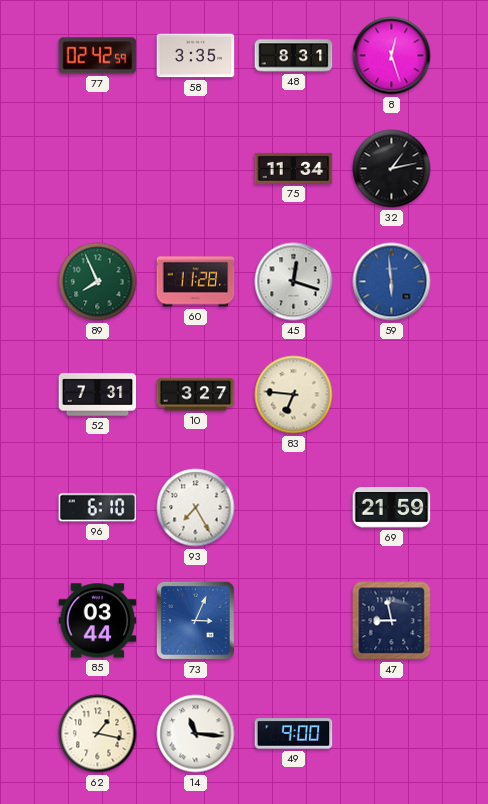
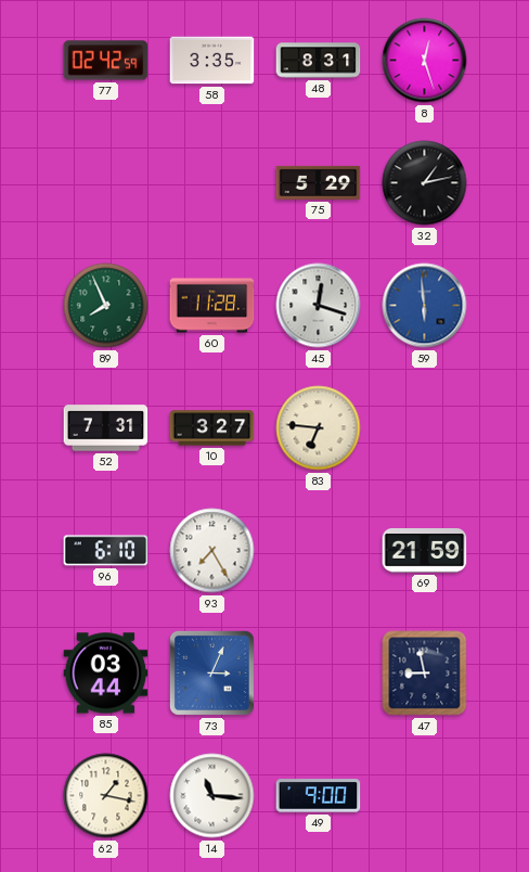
75: 11:34 -> 5:29 (319, 182)
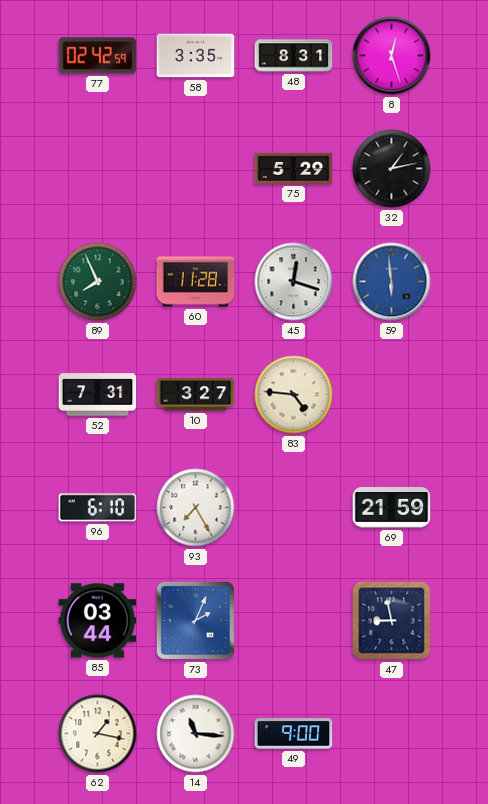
83: 6:46 -> 4:46 (294, 395)
73: 3:04 -> 2:04 (195, 620)
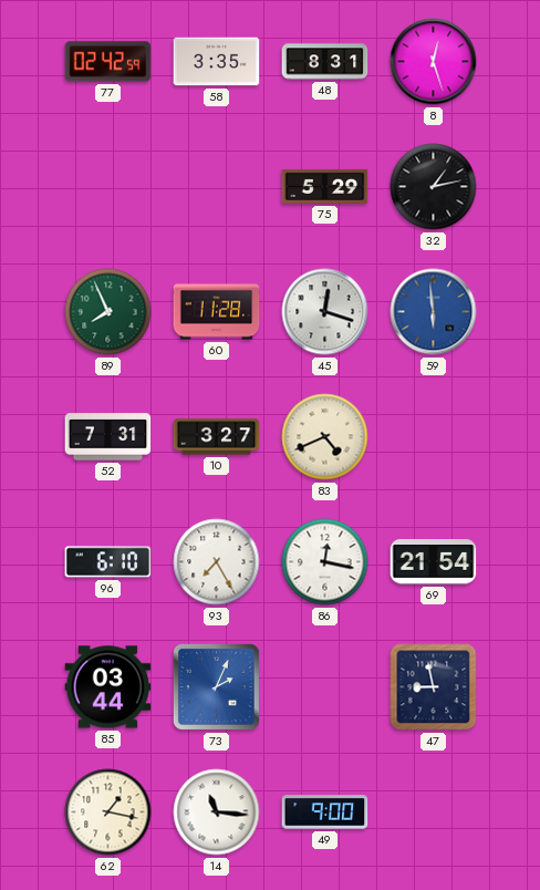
83: 4:46 -> 4:41 (325, 437)
86: none -> 12:17 (325, 562)
69: 21:59 -> 21:54 (434, 562)
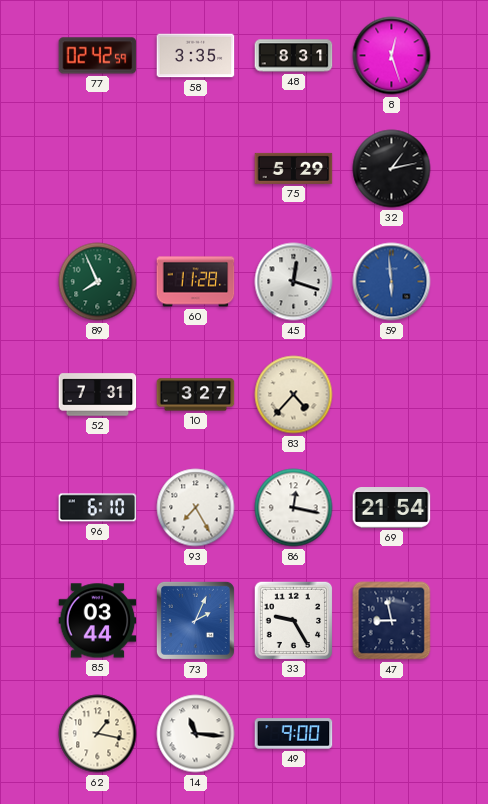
83: 4:41 -> 4:37 (294, 395)
33: none -> 9:25 (293, 620)
